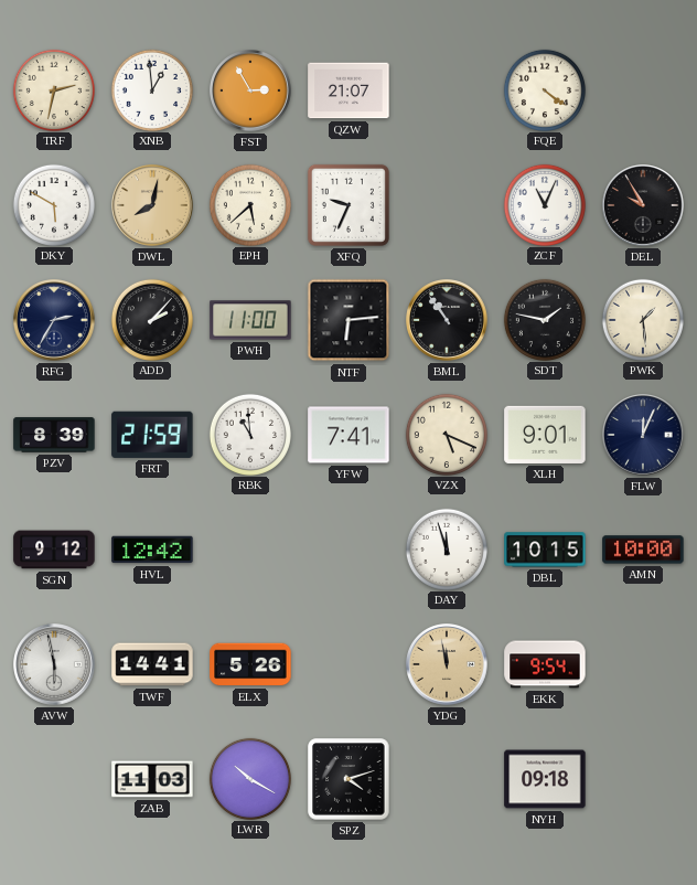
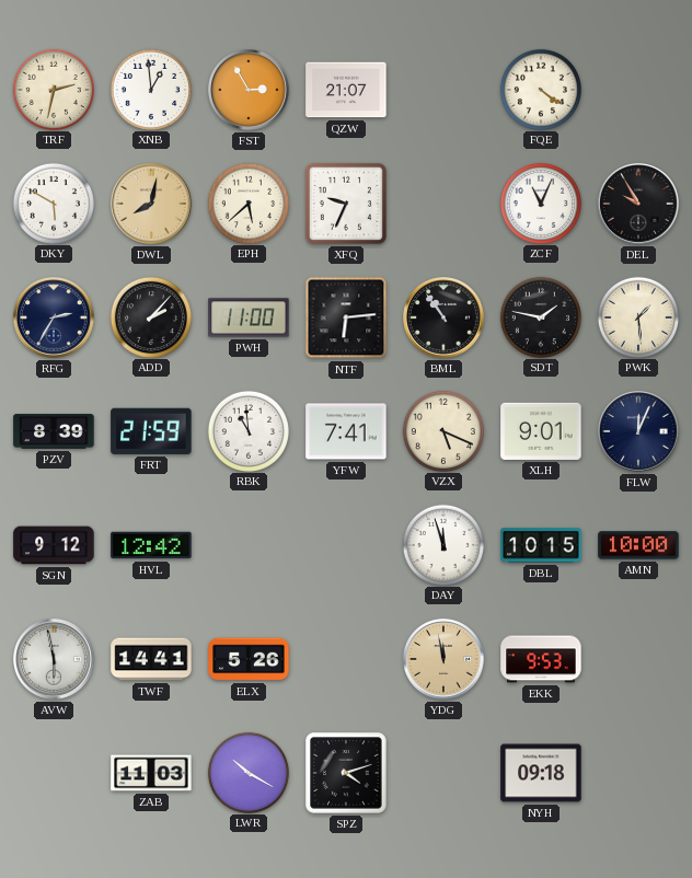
EKK: 9:54 -> 9:53 (541, 659)
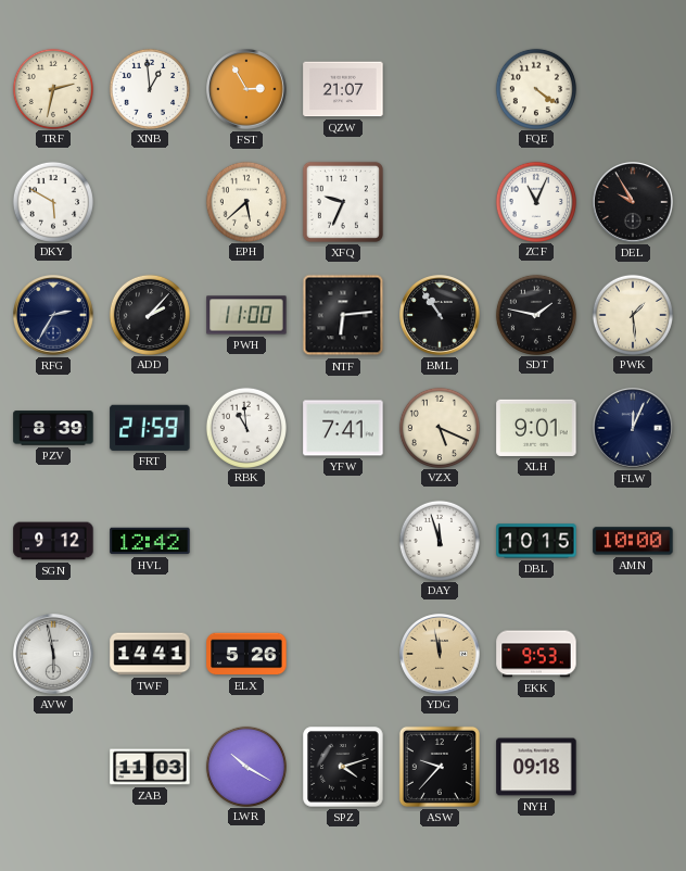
DWL: 8:02 -> none (151, 204)
ASW: none -> 9:37 (440, 767)
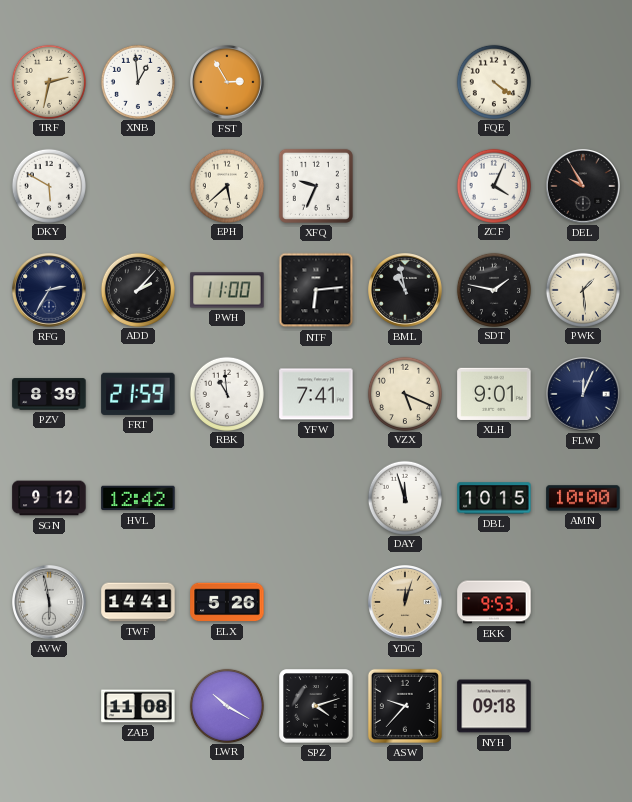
QZW: 21:07 -> none (343, 89)
ZCF: 11:04 -> 4:04 (493, 185)
BML: 10:54 -> 10:58 (405, 290)
YDG: 11:58 -> 12:03 (405, 602)
ZAB: 11:03 -> 11:08 (138, 706)
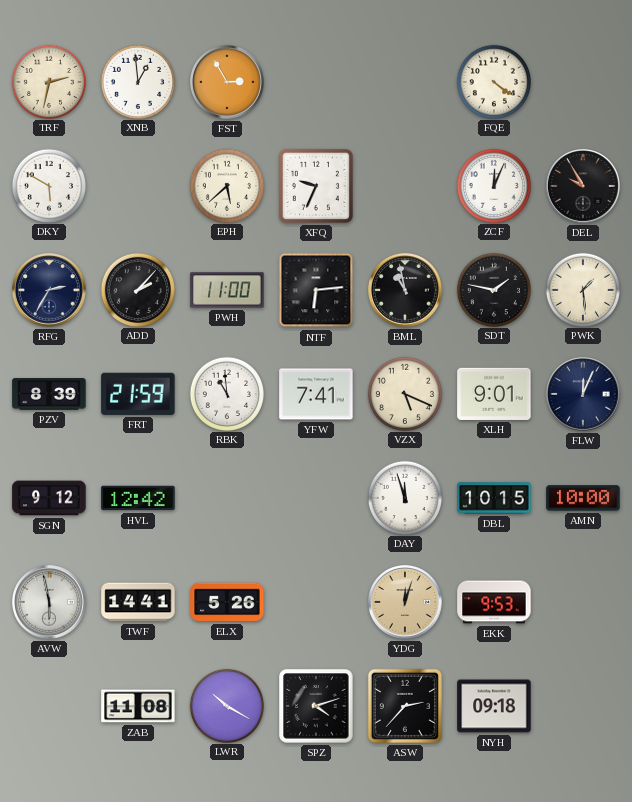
ZCF: 4:04 -> 12:04 (493, 185)
ASW: 9:37 -> 2:37 (405, 706)
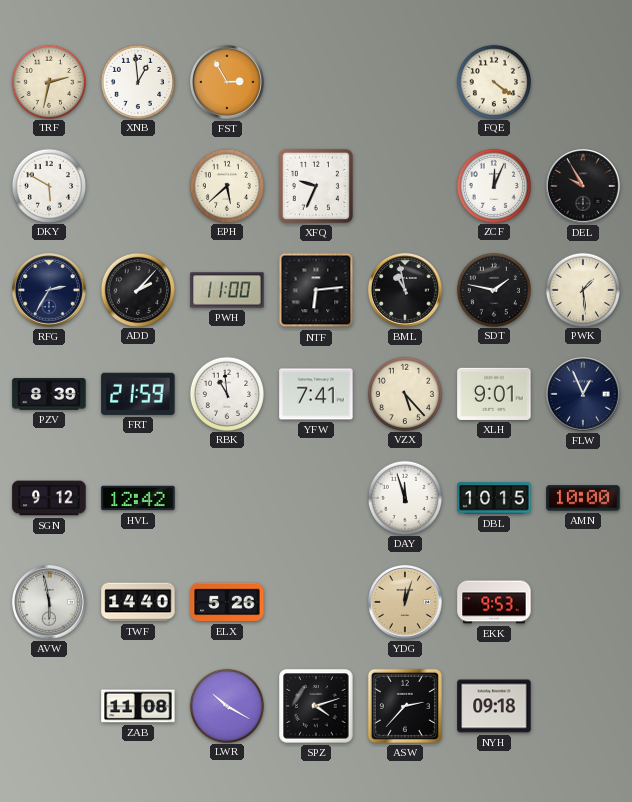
VZX: 5:19 -> 5:23 (404, 393)
FLW: 12:04 -> 12:56 (583, 394)
TWF: 14:41 -> 14:40 (138, 602)
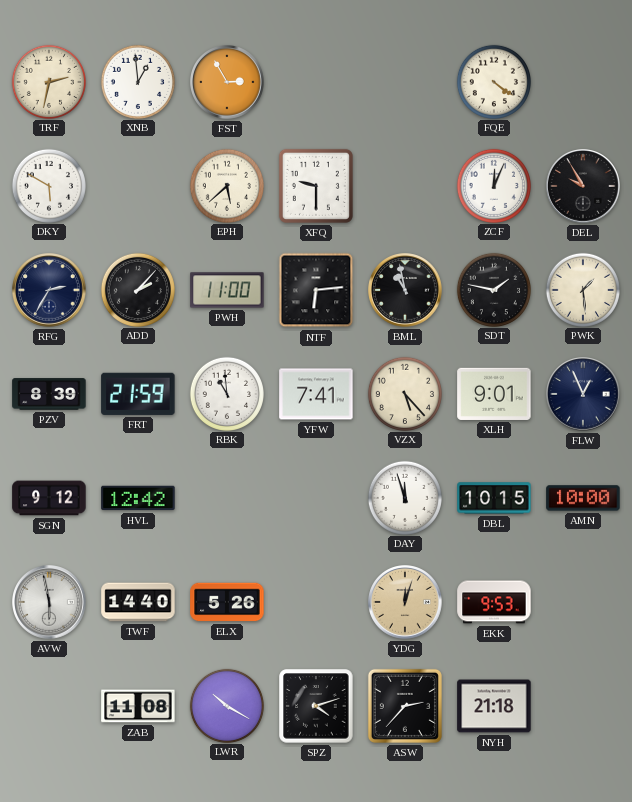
XFQ: 9:34 -> 9:30 (316, 186)
NYH: 09:18 -> 21:18 (494, 706)
